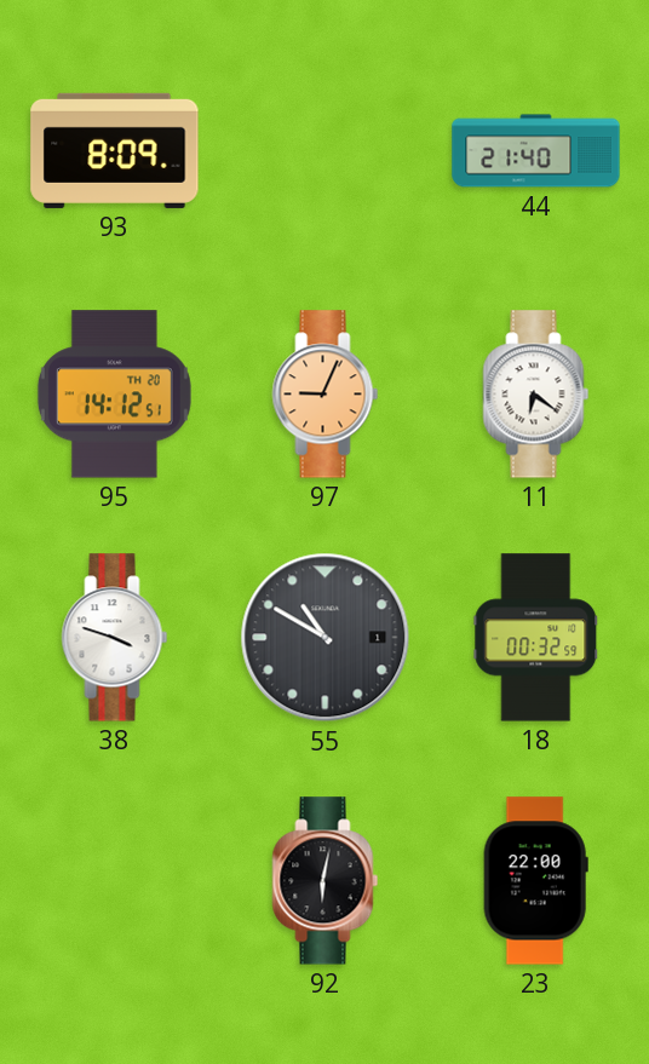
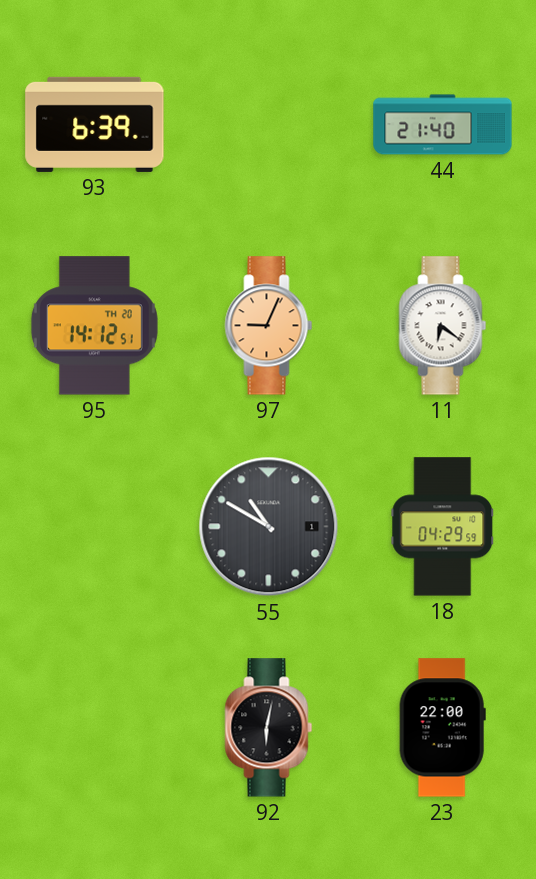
93: 8:09 -> 6:39 (95, 124)
38: 3:48 -> none (115, 638)
18: 00:32 -> 04:29 (443, 527)
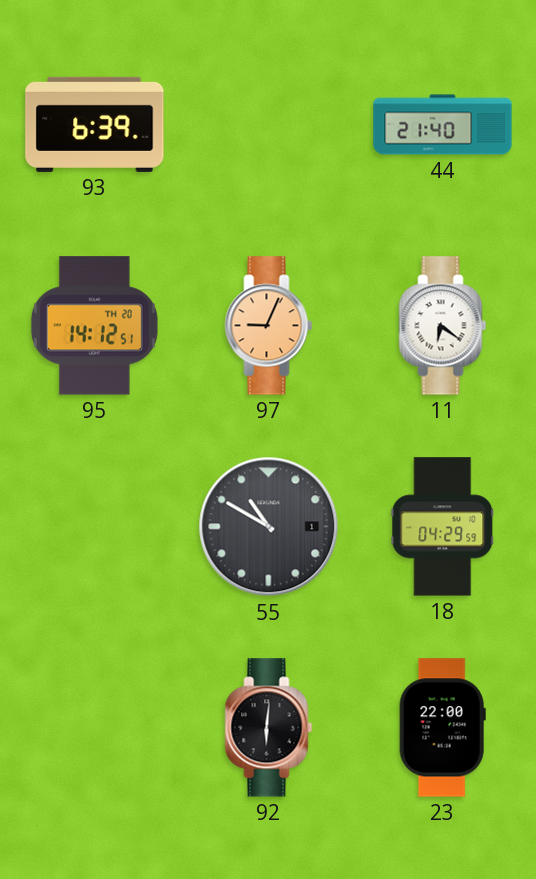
92: 6:02 -> 6:01 (269, 728)
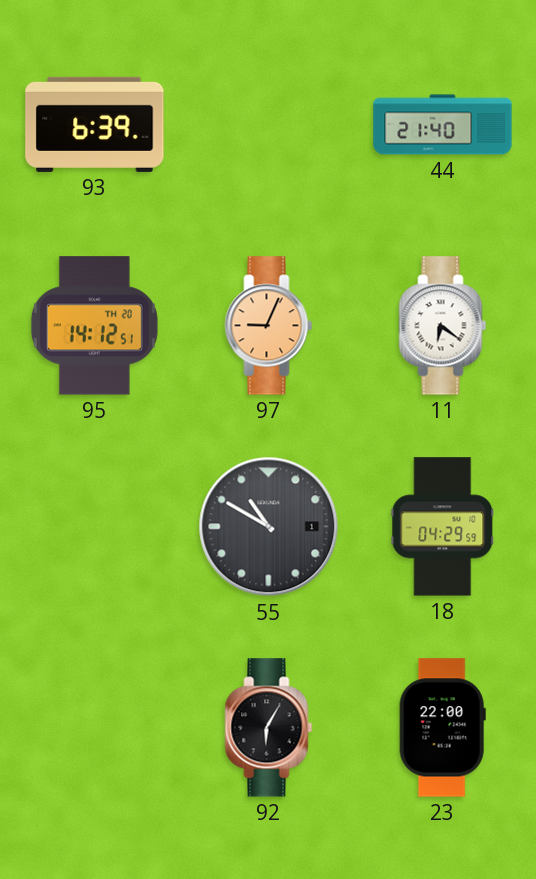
92: 6:01 -> 6:05 (269, 728)
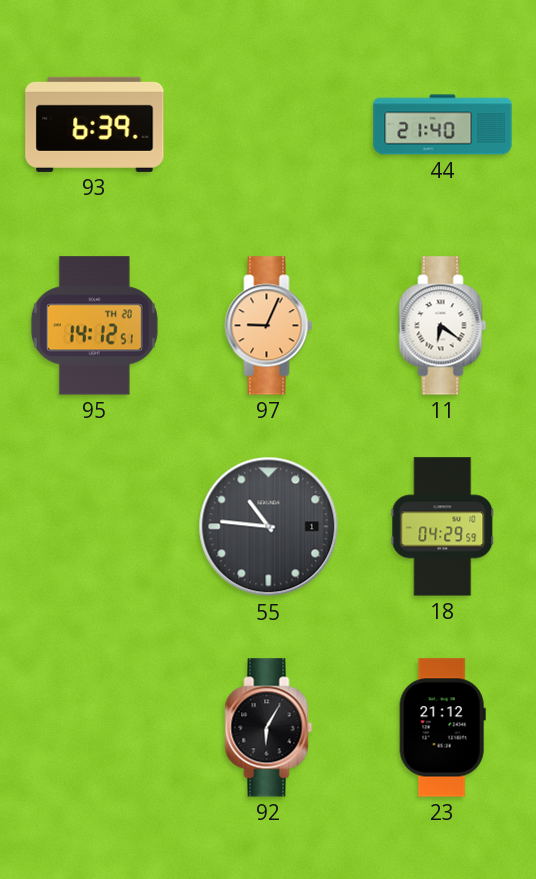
55: 10:50 -> 10:46 (269, 527)
23: 22:00 -> 21:12 (442, 728)
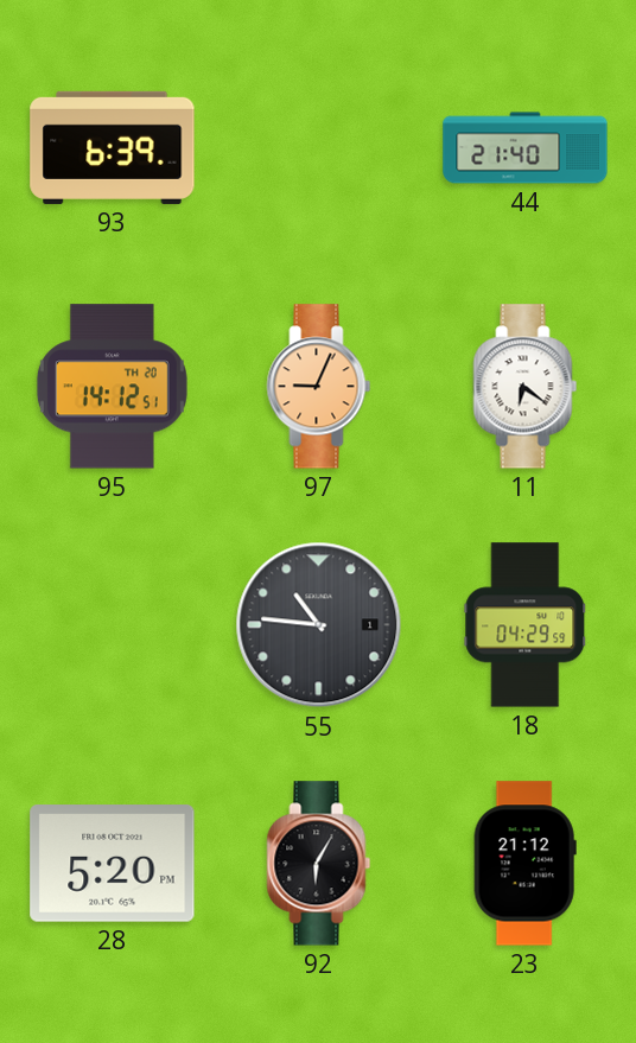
28: none -> 5:20 (113, 864)
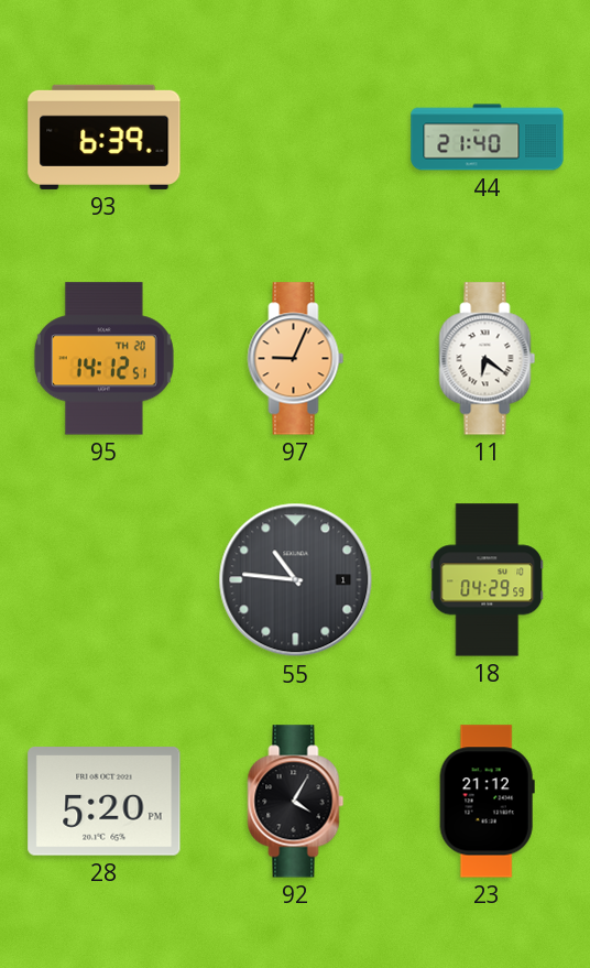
92: 6:05 -> 4:05 (296, 802)
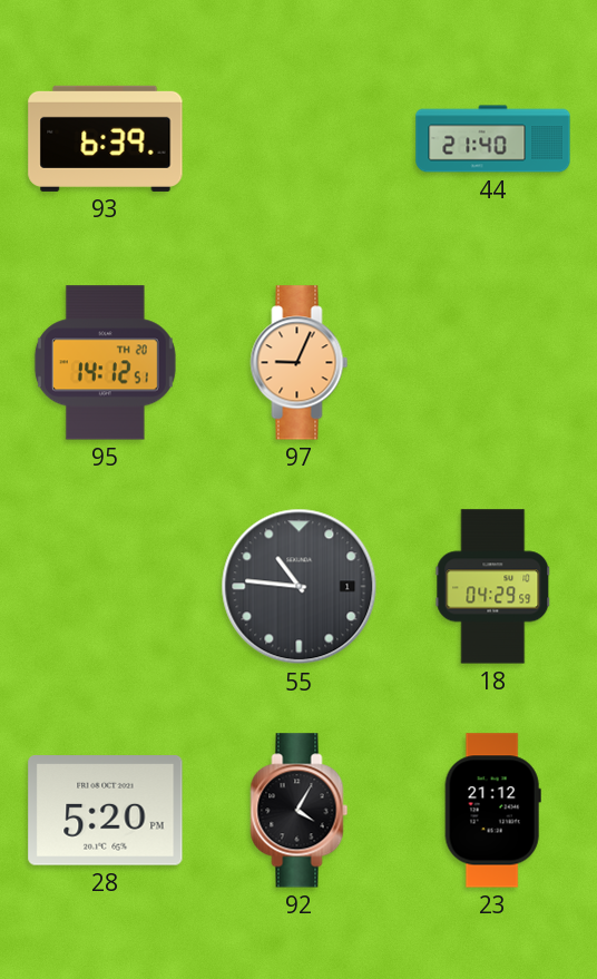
11: 6:21 -> none (488, 359)
